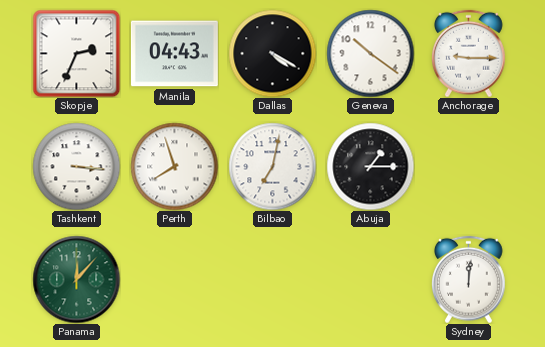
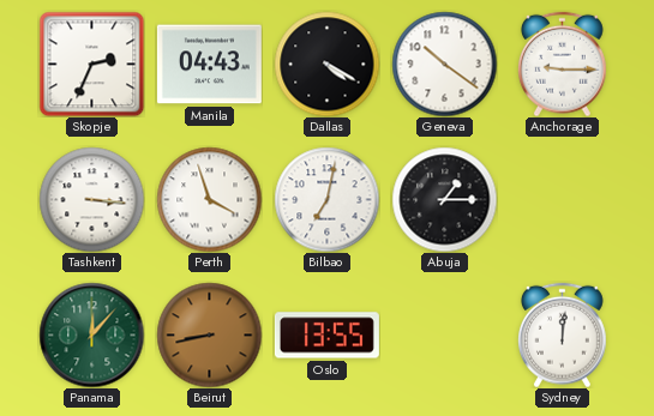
Perth: 7:57 -> 3:57 (209, 199)
Beirut: none -> 8:43 (209, 334)
Oslo: none -> 13:55 (326, 336)
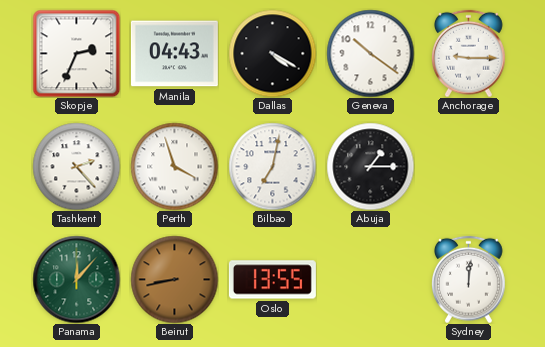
Tashkent: 3:16 -> 2:23 (76, 166)
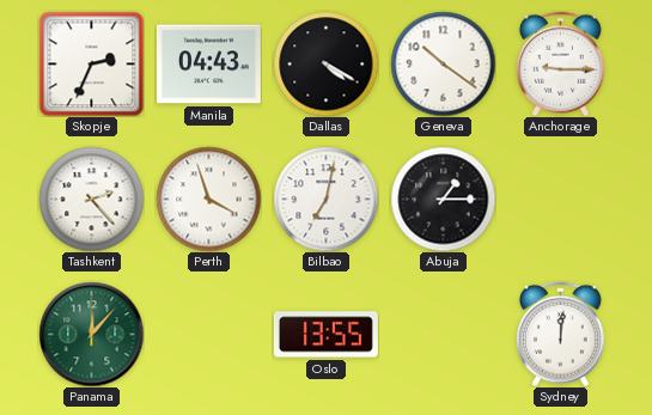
Beirut: 8:43 -> none (174, 279)
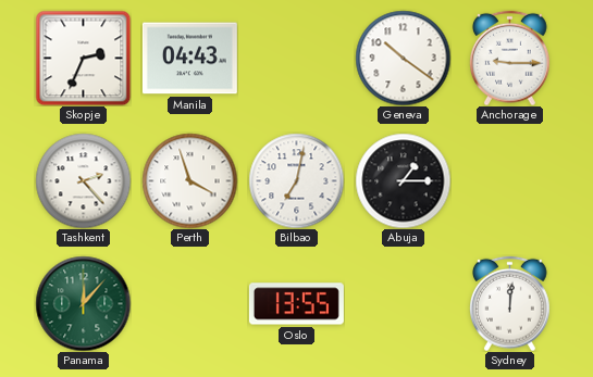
Dallas: 4:20 -> none (325, 63)
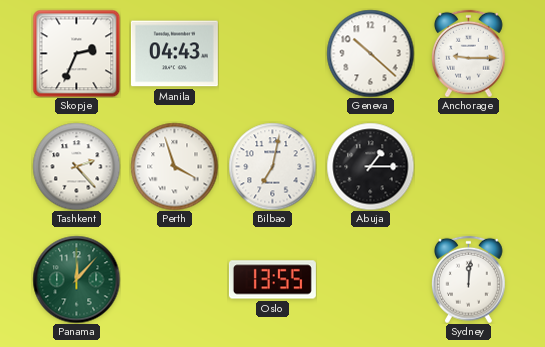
Geneva: 10:21 -> 10:22 (370, 53)
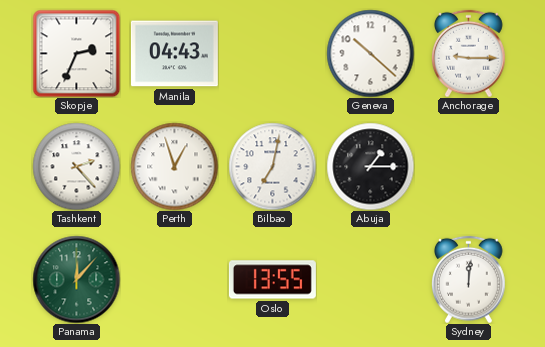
Perth: 3:57 -> 12:57 (174, 166)
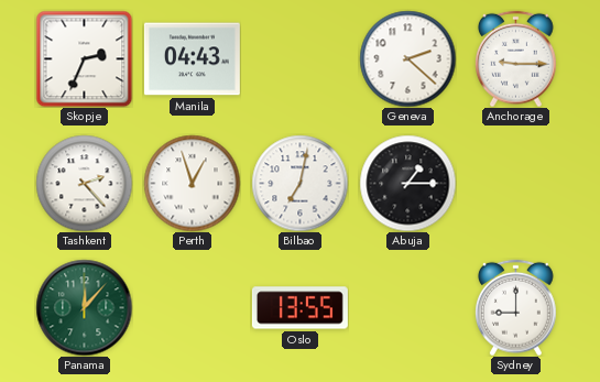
Geneva: 10:22 -> 2:22 (407, 58)
Sydney: 12:01 -> 9:00 (516, 307)
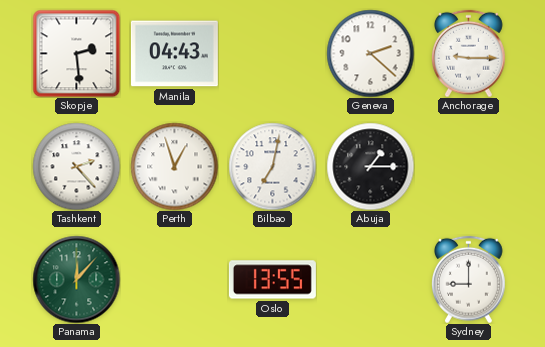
Skopje: 2:34 -> 2:29 (76, 53)
